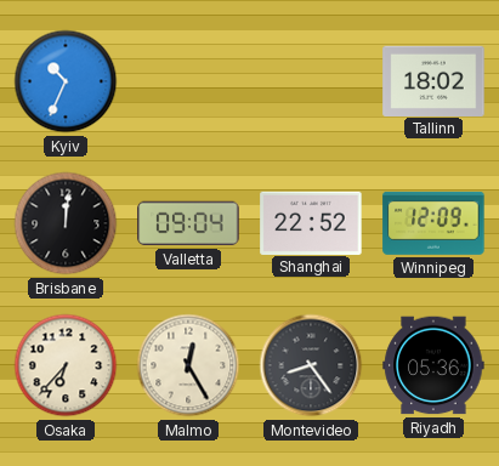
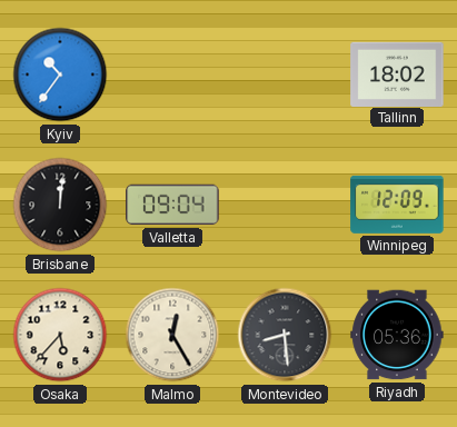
Kyiv: 10:34 -> 10:36 (60, 75)
Shanghai: 22:52 -> none (311, 222)
Osaka: 6:37 -> 5:37 (60, 335)
Montevideo: 8:24 -> 8:29 (285, 335)
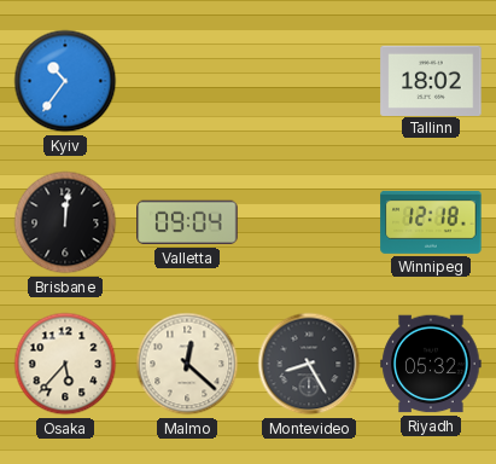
Winnipeg: 12:09 -> 12:18 (431, 222)
Malmo: 12:25 -> 12:22 (187, 364)
Montevideo: 8:29 -> 8:25 (309, 364)
Riyadh: 05:36 -> 05:32 (431, 364)
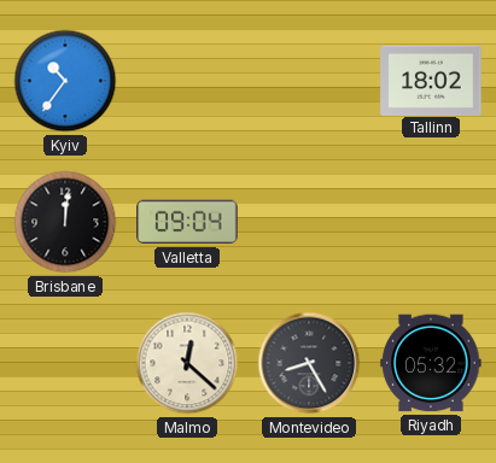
Winnipeg: 12:18 -> none (431, 222)
Osaka: 5:37 -> none (65, 364)
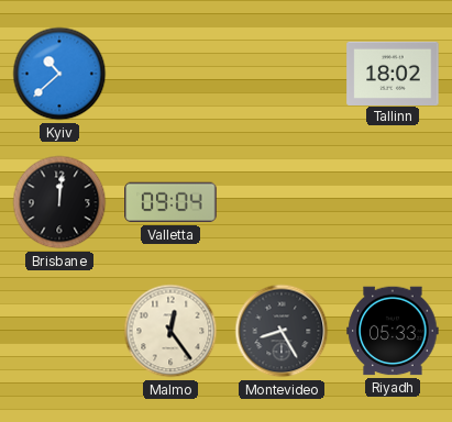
Kyiv: 10:36 -> 10:38 (59, 74)
Malmo: 12:22 -> 12:24 (170, 331)
Riyadh: 05:32 -> 05:33 (393, 331)
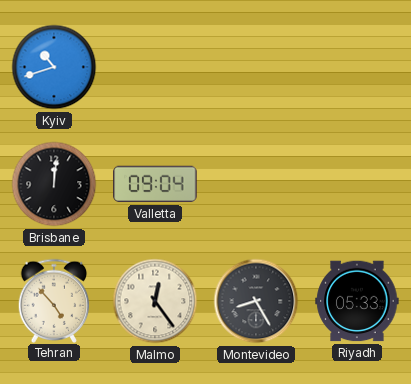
Kyiv: 10:38 -> 10:42 (54, 67)
Tallinn: 18:02 -> none (393, 73)
Tehran: none -> 4:53 (54, 300)
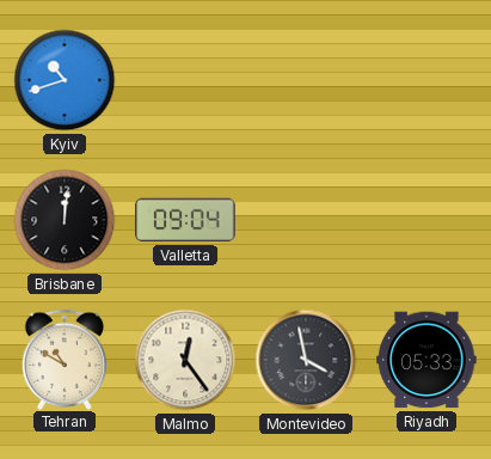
Tehran: 4:53 -> 10:50 (65, 359)
Montevideo: 8:25 -> 3:58 (306, 360)
